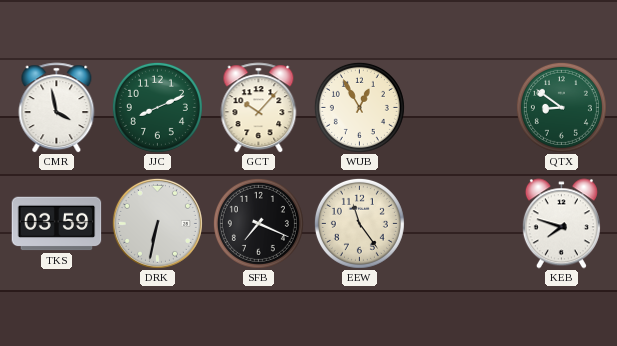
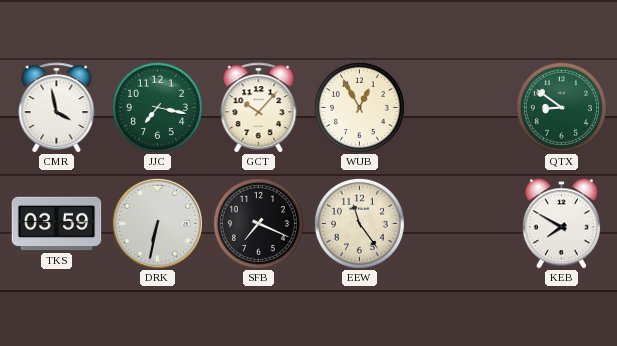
JJC: 8:11 -> 7:17 (157, 107)
KEB: 7:48 -> 7:50 (561, 224)
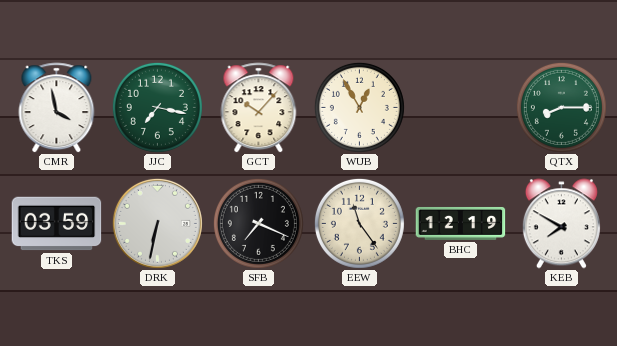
QTX: 8:51 -> 8:15 (561, 107)
BHC: none -> 12:19 (461, 223)
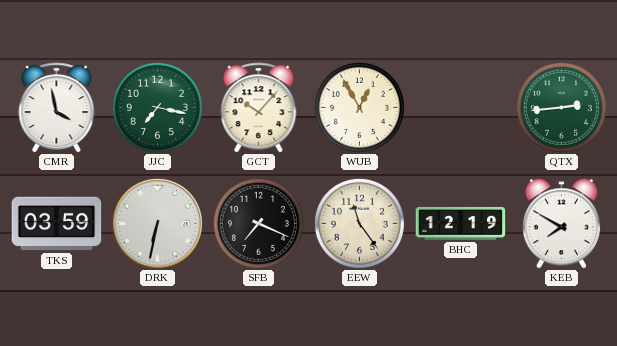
QTX: 8:15 -> 2:44 (561, 107)
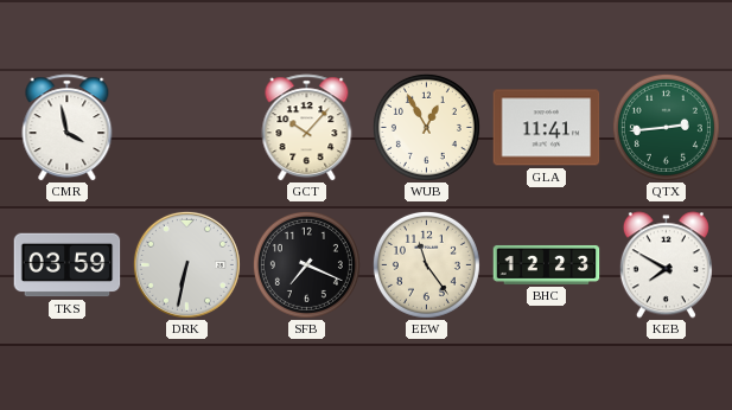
JJC: 7:17 -> none (157, 107)
GLA: none -> 11:41 (547, 128)
BHC: 12:19 -> 12:23 (547, 264)
